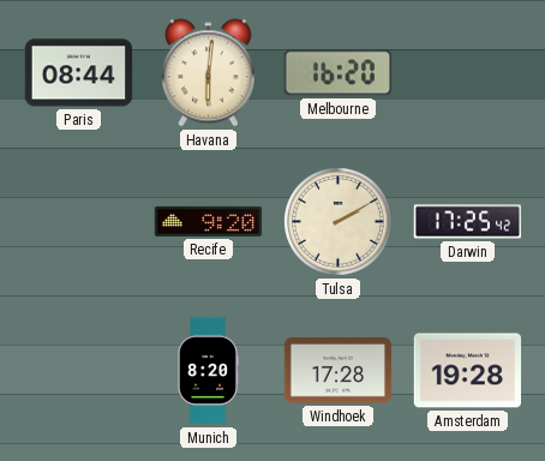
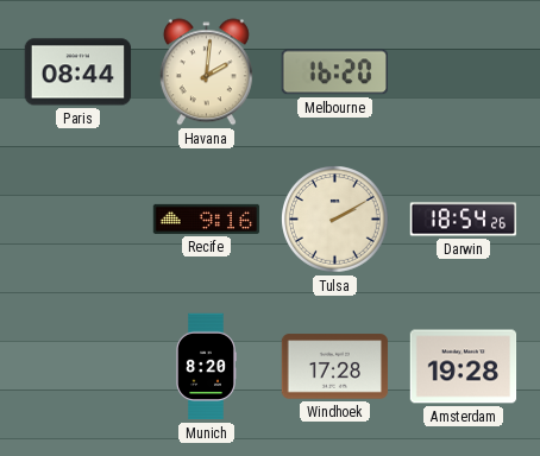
Havana: 6:01 -> 2:01 (206, 72)
Recife: 9:20 -> 9:16 (207, 218)
Darwin: 17:25 -> 18:54 (464, 220)
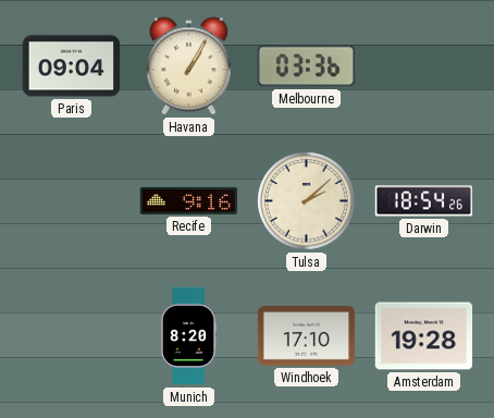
Paris: 08:44 -> 09:04 (72, 66)
Havana: 2:01 -> 1:05 (188, 66)
Melbourne: 16:20 -> 03:36 (306, 66)
Tulsa: 2:10 -> 2:08 (307, 201)
Windhoek: 17:28 -> 17:10 (307, 336)
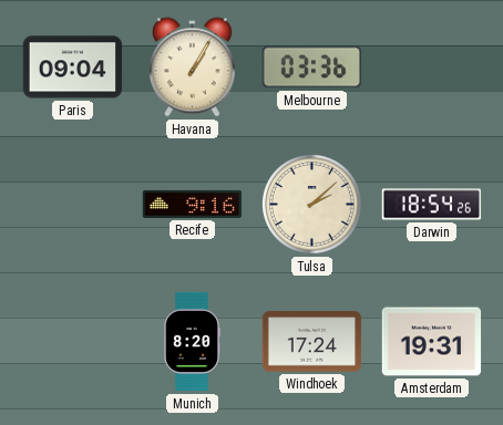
Windhoek: 17:10 -> 17:24 (312, 342)
Amsterdam: 19:28 -> 19:31 (432, 342)
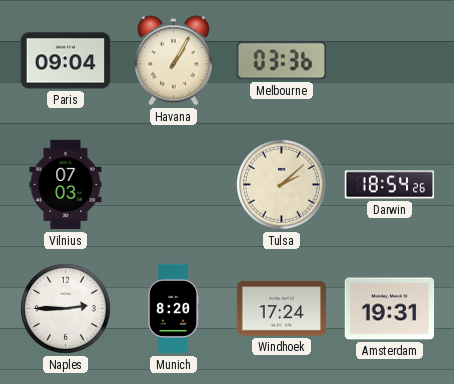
Vilnius: none -> 07:03 (66, 185)
Recife: 9:16 -> none (193, 204)
Naples: none -> 2:45 (66, 309)
